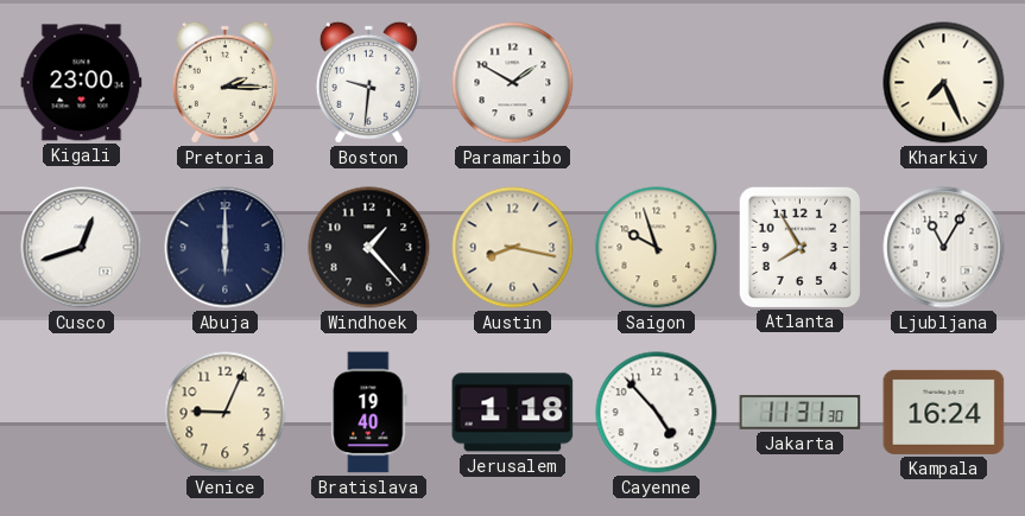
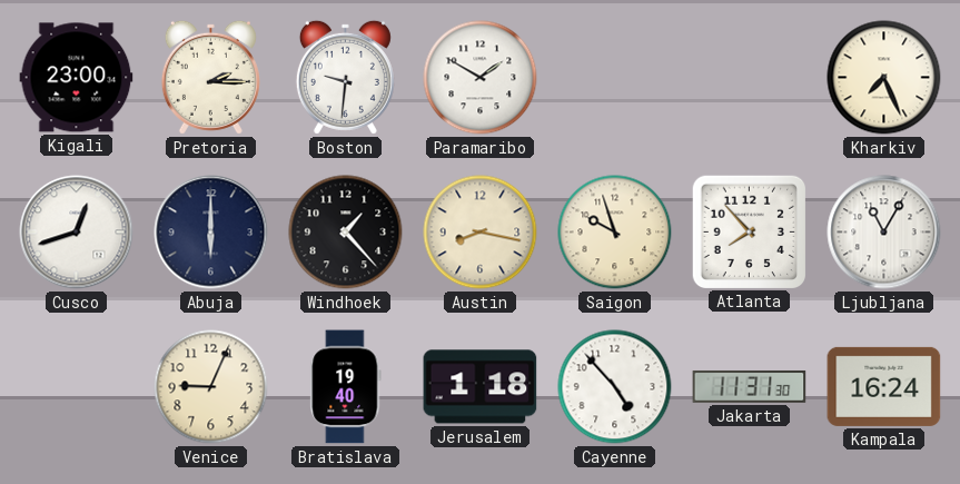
Atlanta: 7:55 -> 7:53 (749, 231)
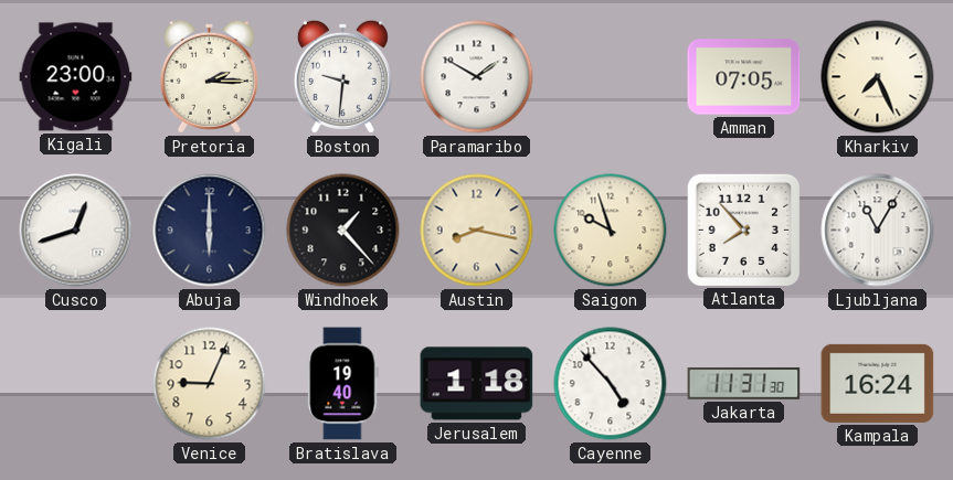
Amman: none -> 07:05 (744, 77)
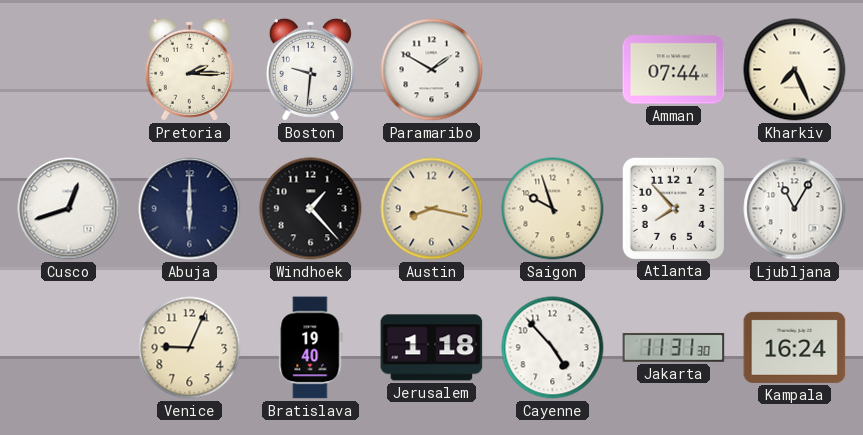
Kigali: 23:00 -> none (76, 77)
Amman: 07:05 -> 07:44 (674, 70)
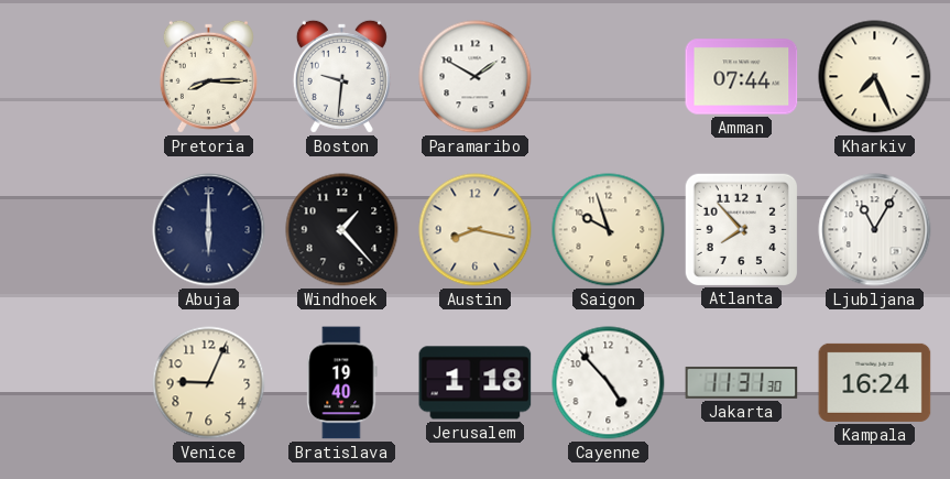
Pretoria: 2:15 -> 8:15 (208, 76)
Cusco: 12:42 -> none (69, 209)
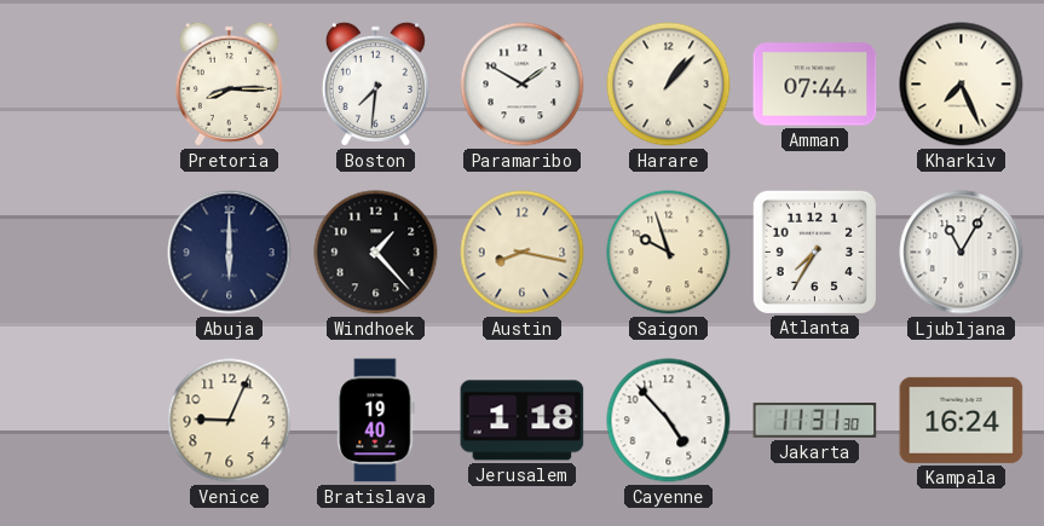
Boston: 9:31 -> 7:31 (375, 83)
Harare: none -> 1:07 (669, 85)
Atlanta: 7:53 -> 7:35 (814, 252)
